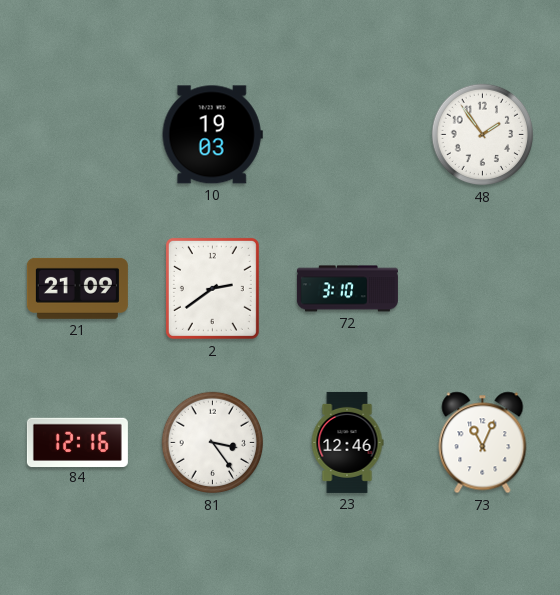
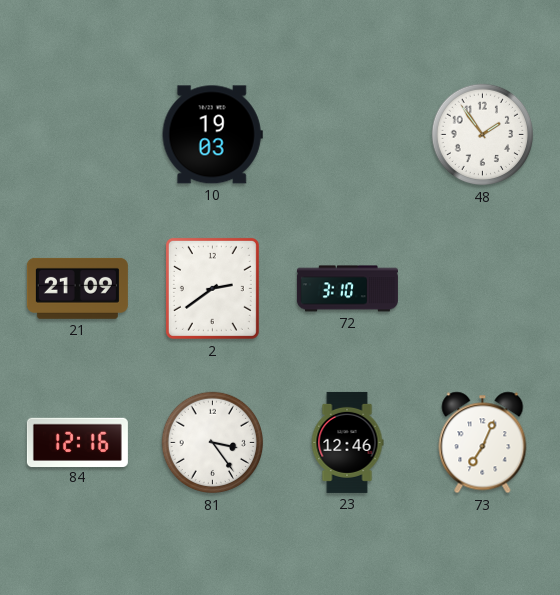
73: 11:04 -> 7:04 (483, 443)
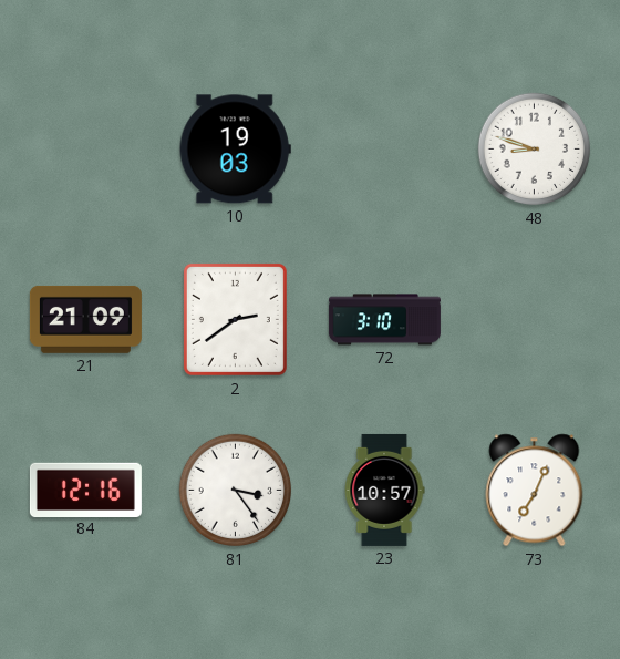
48: 1:54 -> 8:48 (535, 150)
23: 12:46 -> 10:57 (384, 490)
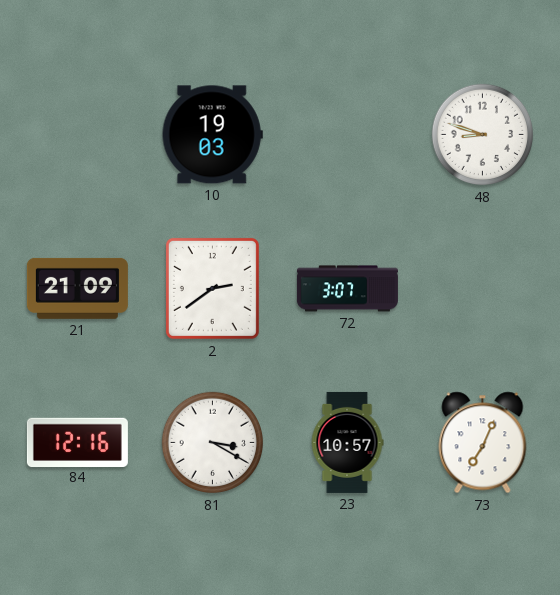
72: 3:10 -> 3:07 (347, 289)
81: 3:24 -> 3:20 (213, 443)
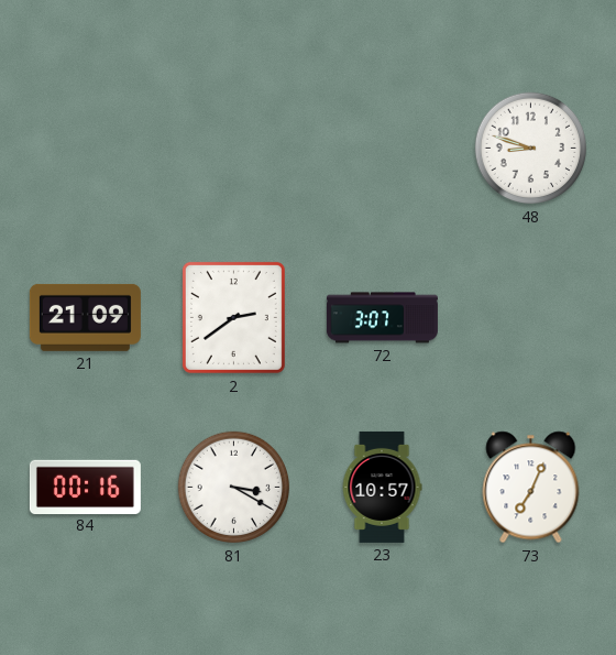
10: 19:03 -> none (212, 135)
84: 12:16 -> 00:16 (85, 487)
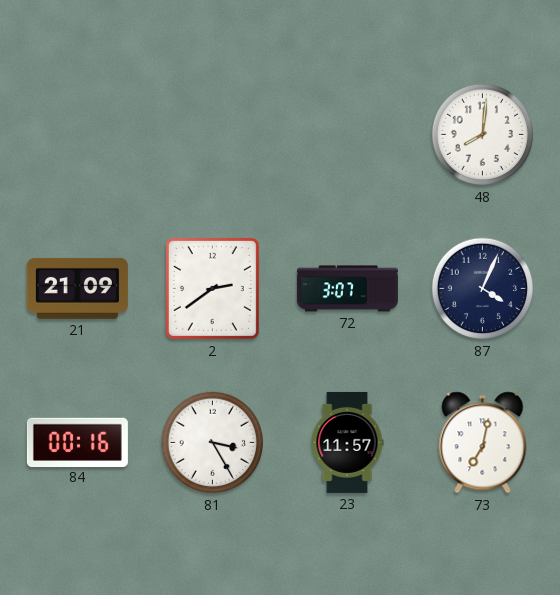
48: 8:48 -> 8:01 (483, 135)
87: none -> 4:04 (483, 289)
81: 3:20 -> 3:25 (213, 443)
23: 10:57 -> 11:57 (347, 442)
73: 7:04 -> 7:02 (483, 443)
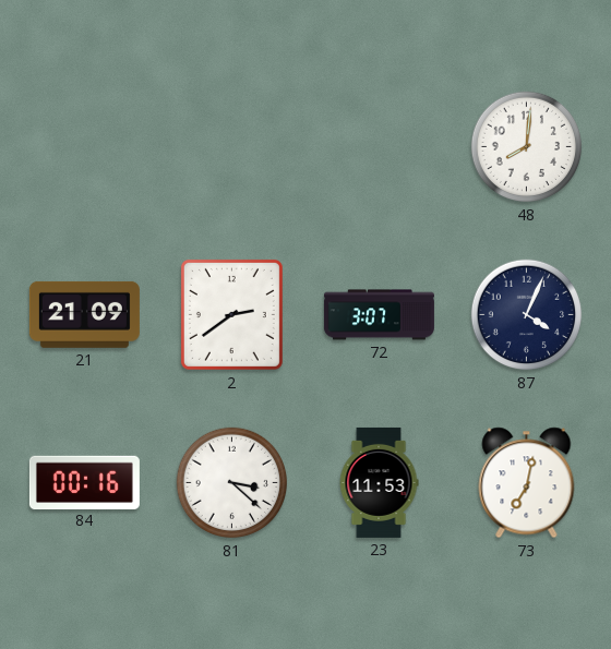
81: 3:25 -> 3:22 (232, 483)
23: 11:57 -> 11:53 (379, 482)
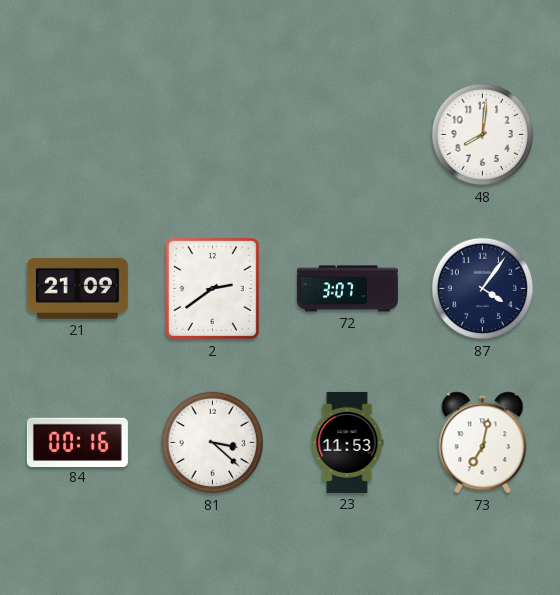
87: 4:04 -> 4:06 (483, 289)
